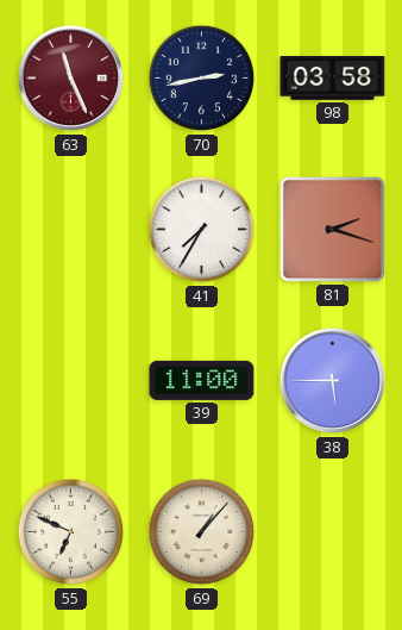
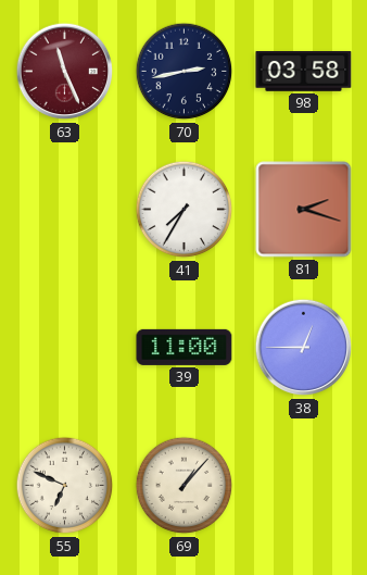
38: 5:45 -> 12:45 (304, 348)
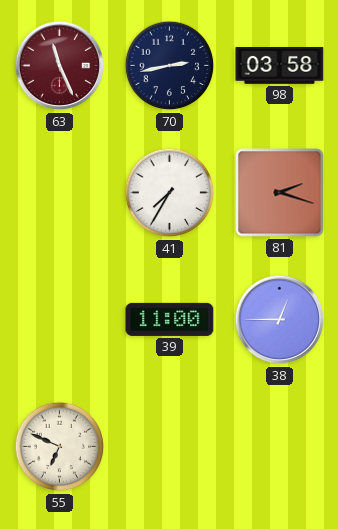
69: 1:07 -> none (185, 486)
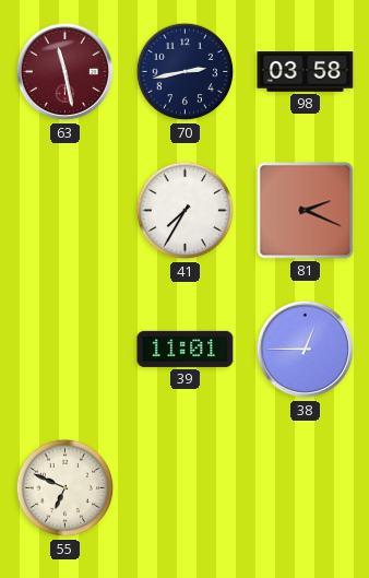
63: 11:26 -> 11:28 (66, 72)
81: 2:18 -> 2:19 (306, 211)
39: 11:00 -> 11:01 (186, 349)
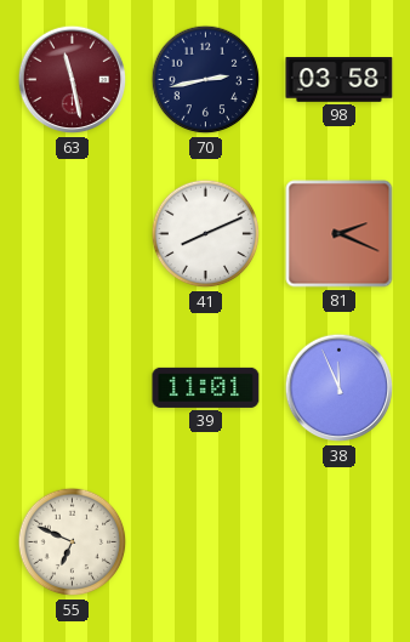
41: 7:35 -> 8:11 (206, 234)
38: 12:45 -> 11:56 (340, 388)
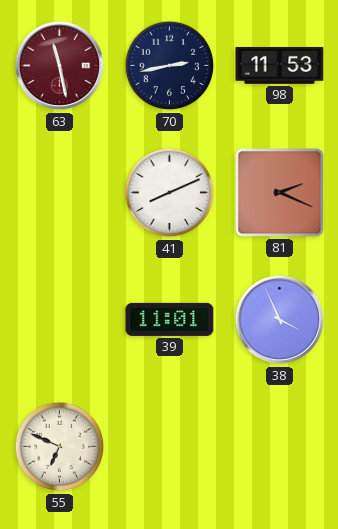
98: 03:58 -> 11:53 (280, 66)
38: 11:56 -> 3:56 (280, 320)
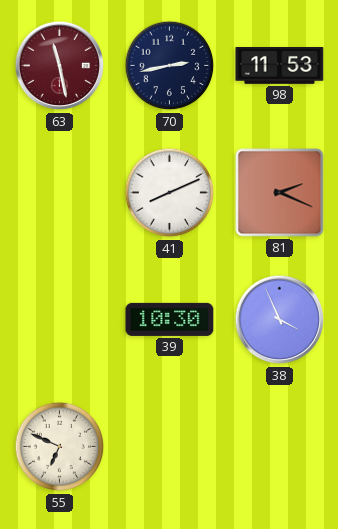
39: 11:01 -> 10:30 (170, 319)
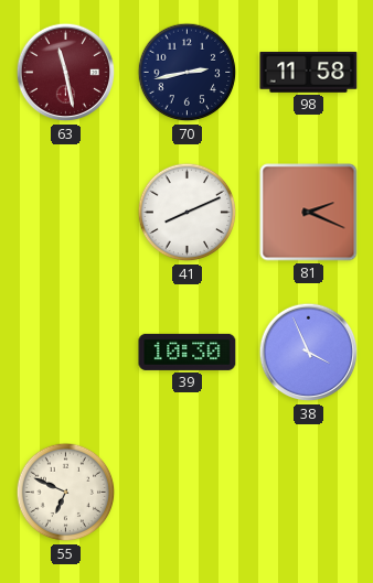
98: 11:53 -> 11:58 (309, 73)
